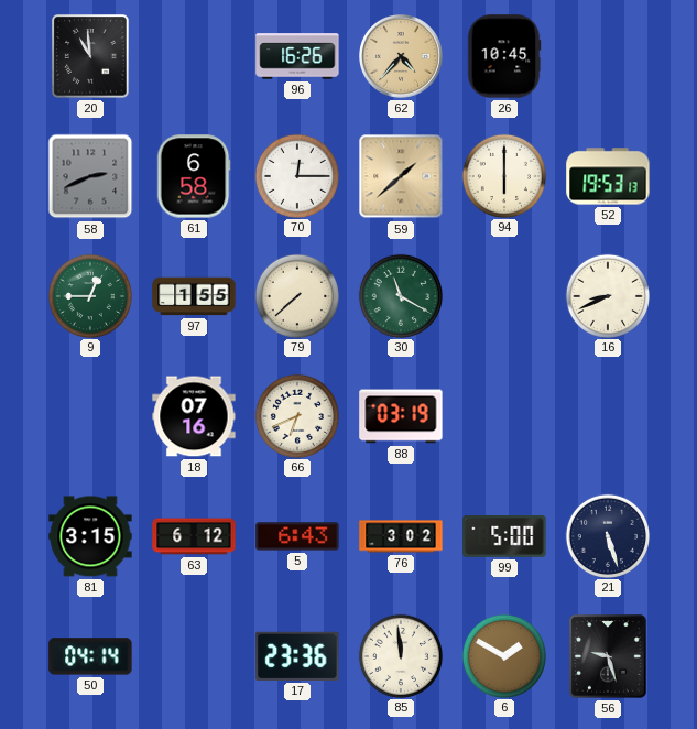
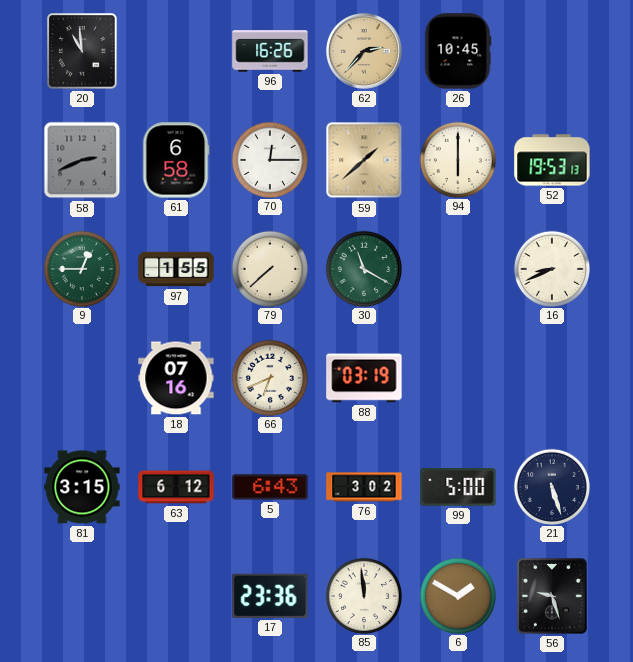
62: 4:37 -> 2:37 (365, 52)
50: 04:14 -> none (90, 656)
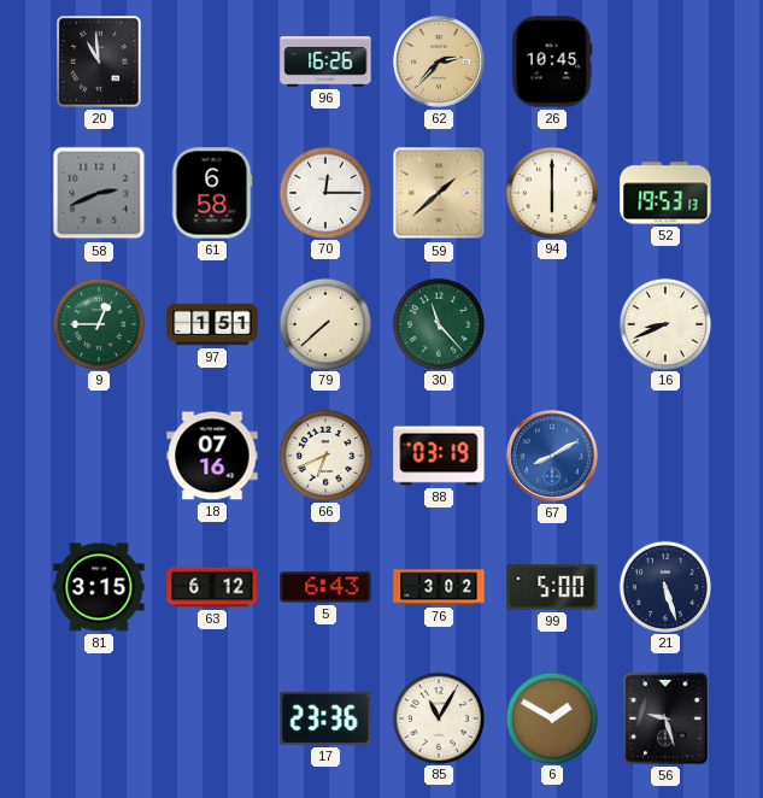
97: 1:55 -> 1:51 (212, 324)
30: 11:20 -> 11:23 (438, 323)
67: none -> 8:10 (553, 457)
85: 11:59 -> 11:05 (438, 717)
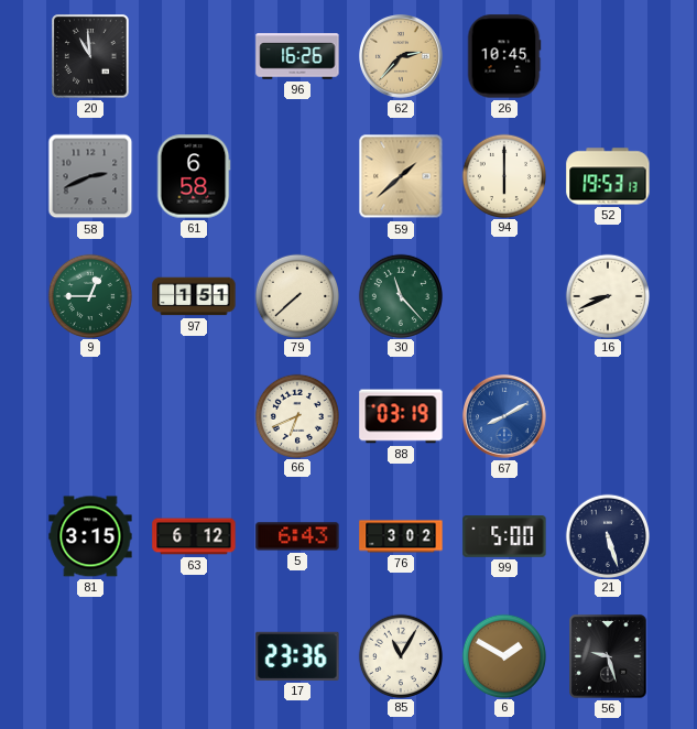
70: 12:15 -> none (324, 192)
18: 07:16 -> none (212, 456)
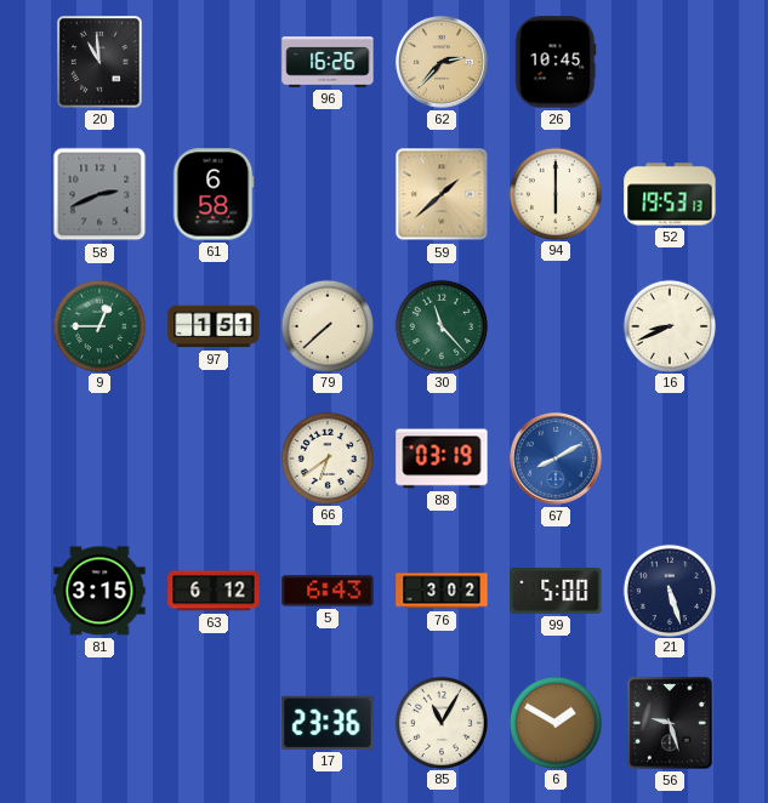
66: 6:41 -> 6:39 (326, 457)
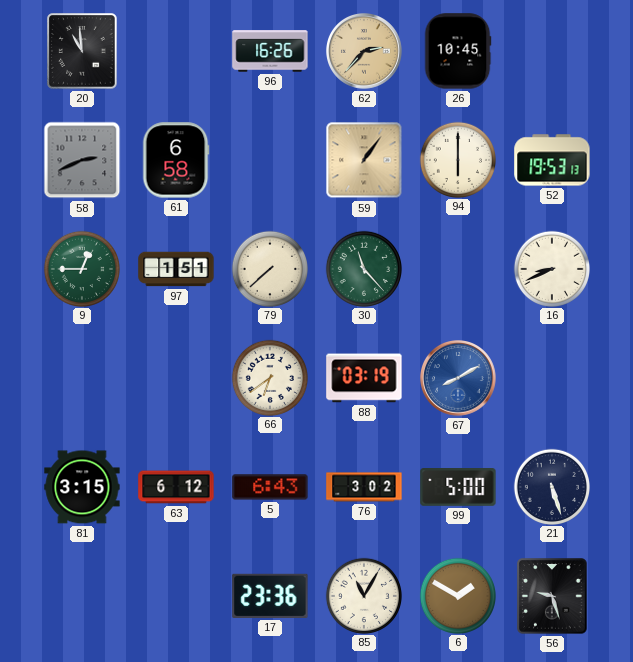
59: 1:38 -> 1:06 (364, 160)
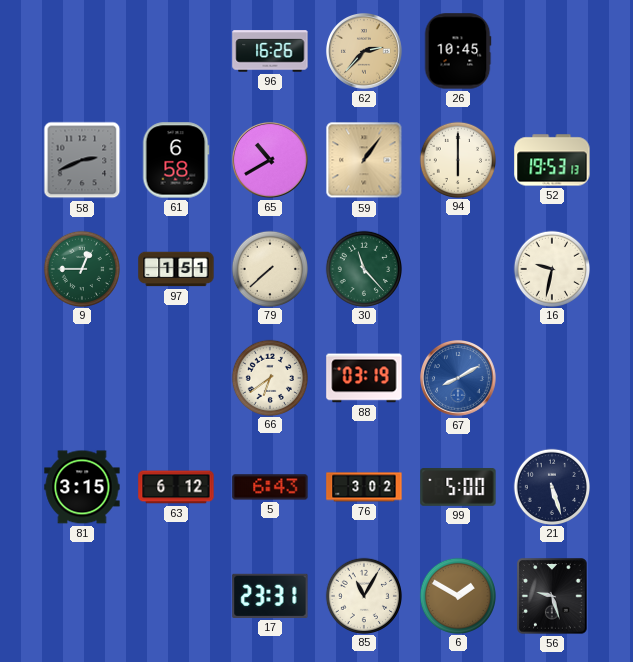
20: 10:59 -> none (82, 51)
65: none -> 10:40 (271, 161)
16: 8:41 -> 9:32 (551, 268)
17: 23:36 -> 23:31 (270, 596)
